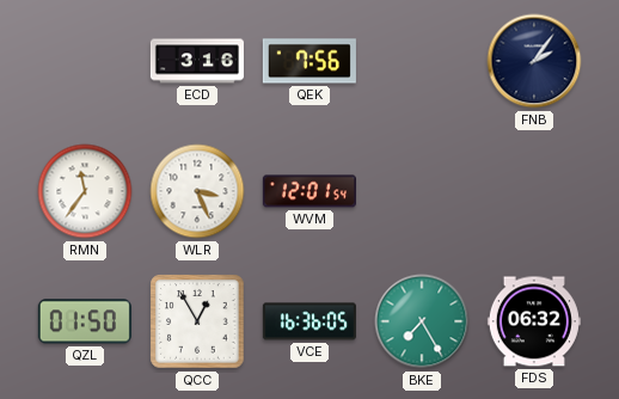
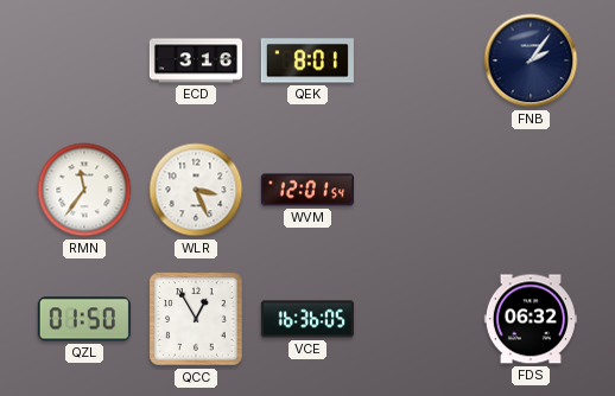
QEK: 7:56 -> 8:01 (307, 60)
BKE: 7:25 -> none (422, 321)
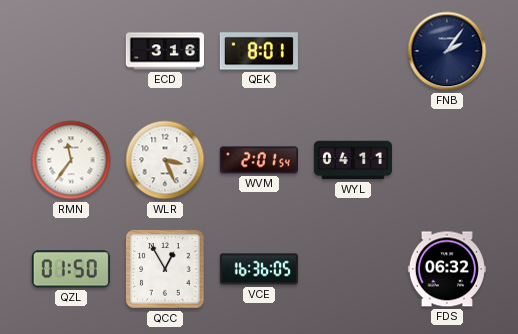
WVM: 12:01 -> 2:01 (259, 160)
WYL: none -> 04:11 (353, 160)
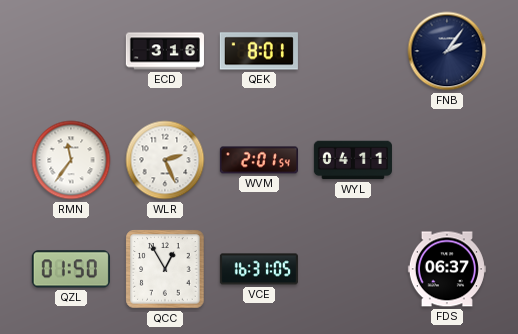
WLR: 3:26 -> 2:26 (165, 160)
VCE: 16:36 -> 16:31 (259, 269)
FDS: 06:32 -> 06:37 (447, 269)
